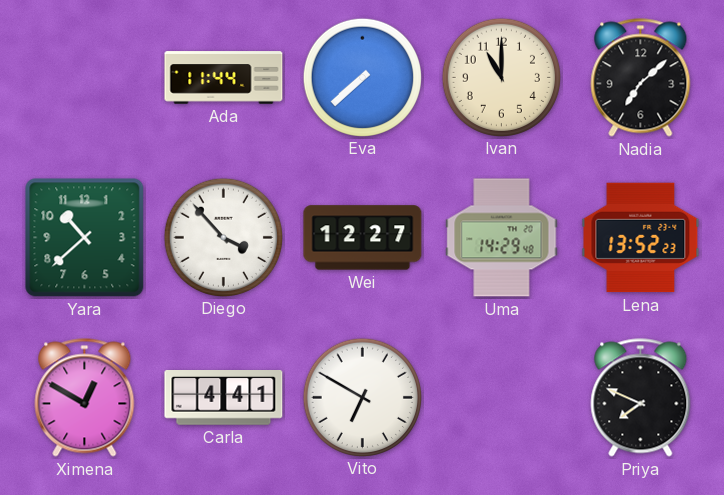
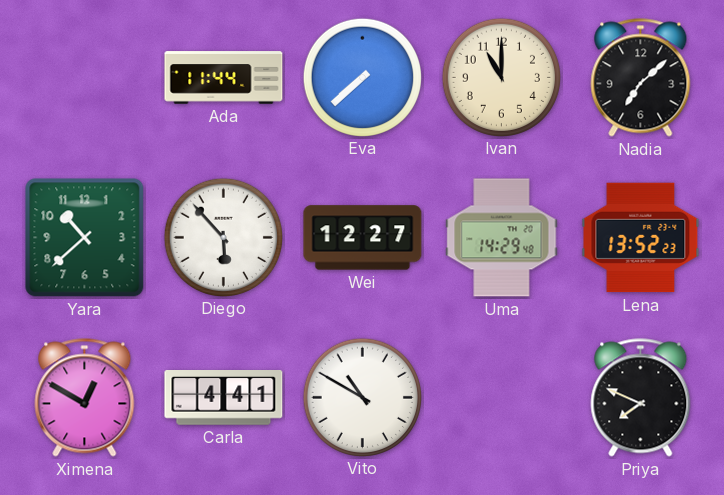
Diego: 3:53 -> 5:53 (223, 237)
Vito: 6:50 -> 10:50 (362, 397)
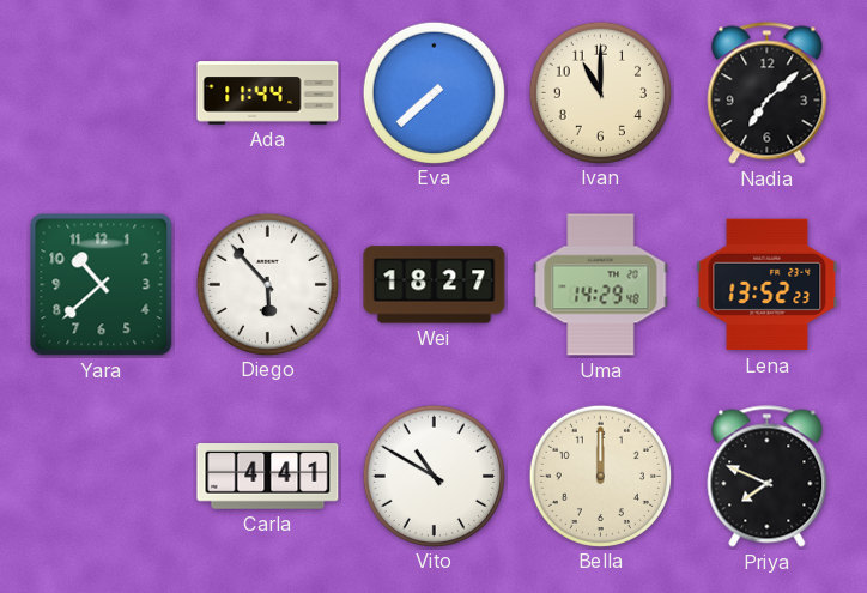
Wei: 12:27 -> 18:27 (435, 285)
Ximena: 12:50 -> none (85, 398)
Bella: none -> 12:00 (600, 476)
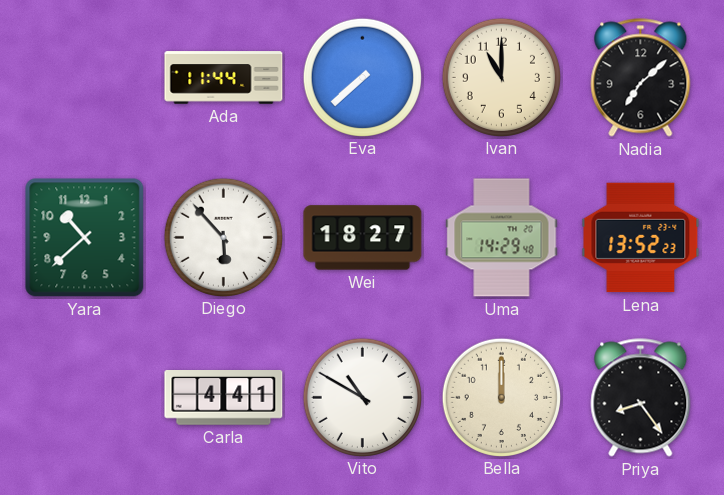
Priya: 7:49 -> 8:24 (641, 398)
